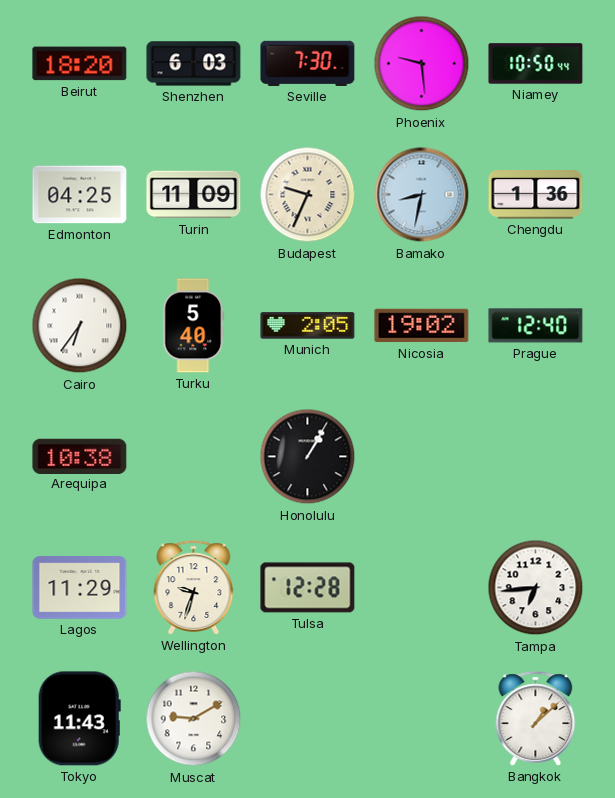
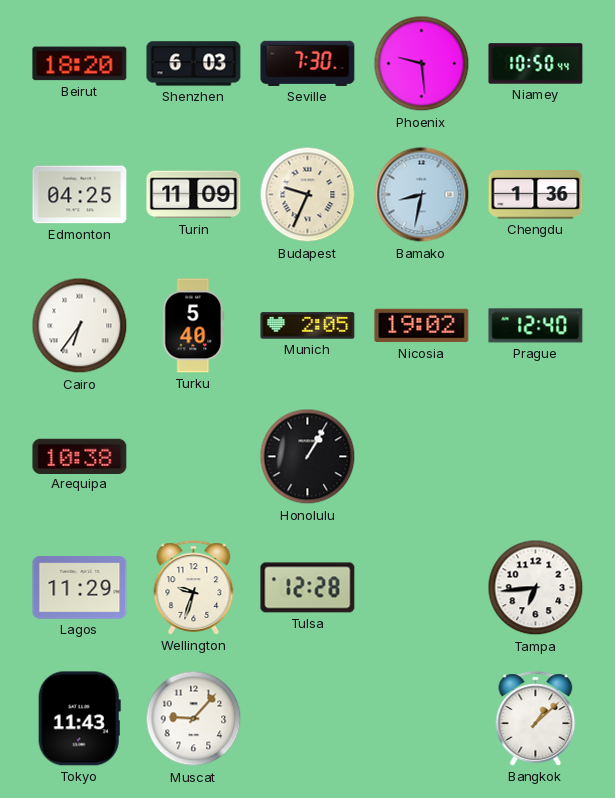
Muscat: 9:10 -> 9:07 (194, 719)
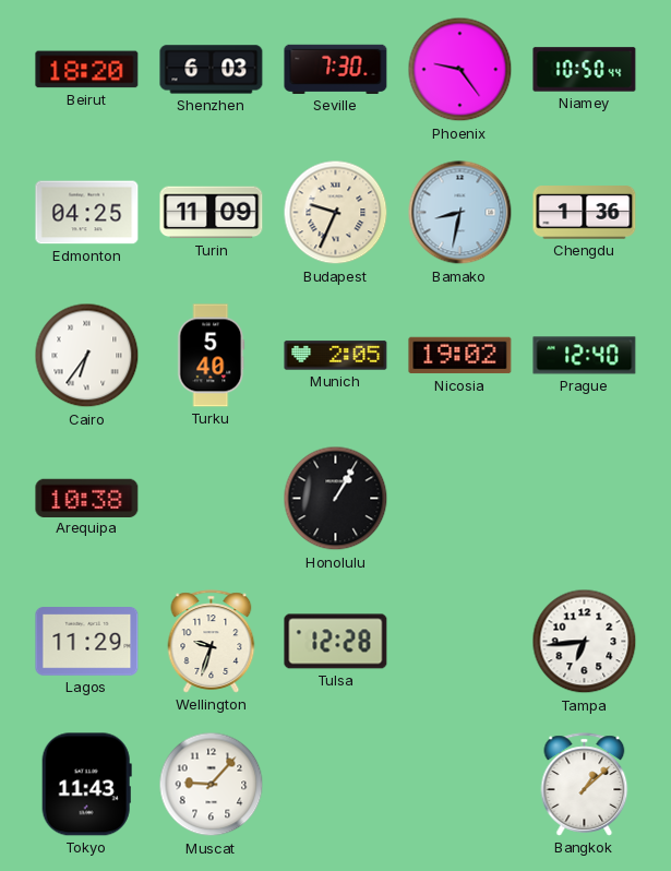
Phoenix: 9:29 -> 9:24 (460, 70)
